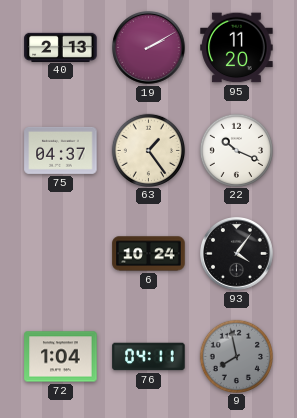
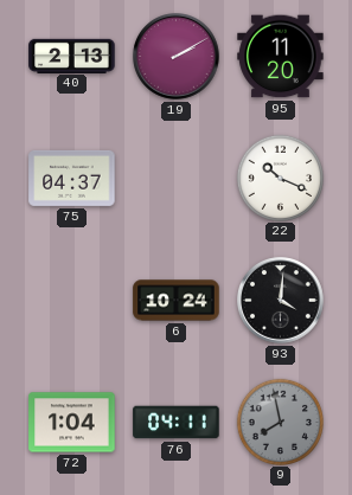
63: 1:24 -> none (148, 150)
93: 4:06 -> 4:01 (281, 301)
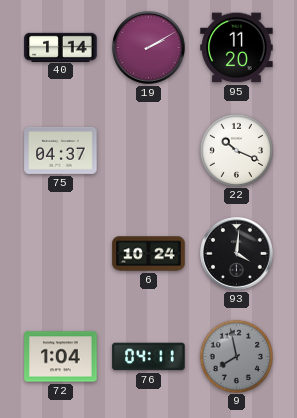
40: 2:13 -> 1:14 (61, 47)
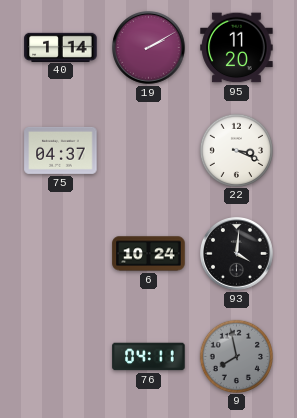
22: 10:19 -> 3:19 (236, 150)
72: 1:04 -> none (61, 357)
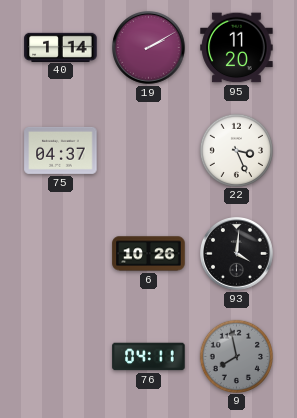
22: 3:19 -> 3:26 (236, 150)
6: 10:24 -> 10:26 (149, 254)
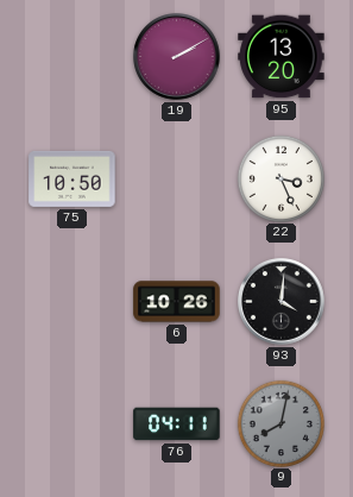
40: 1:14 -> none (61, 47)
95: 11:20 -> 13:20 (282, 57)
75: 04:37 -> 10:50 (73, 178)
9: 7:58 -> 8:02 (280, 423)
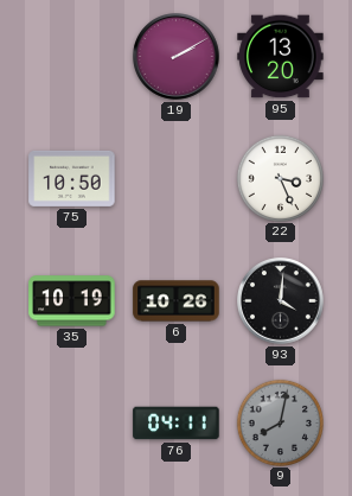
35: none -> 10:19 (72, 301)
